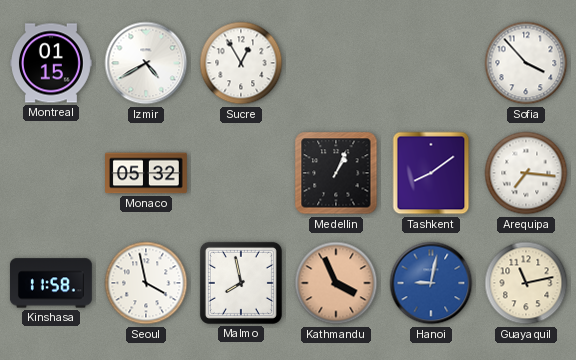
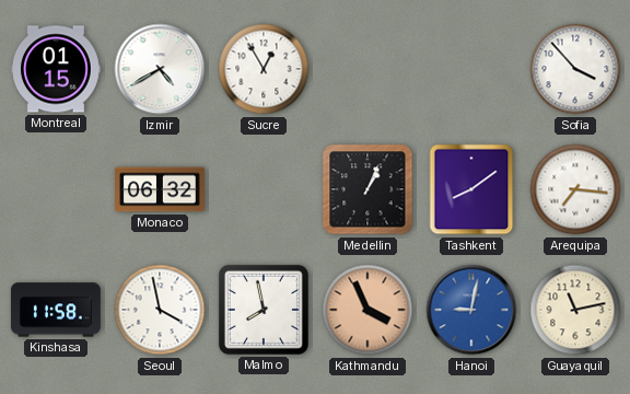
Monaco: 05:32 -> 06:32 (161, 189)
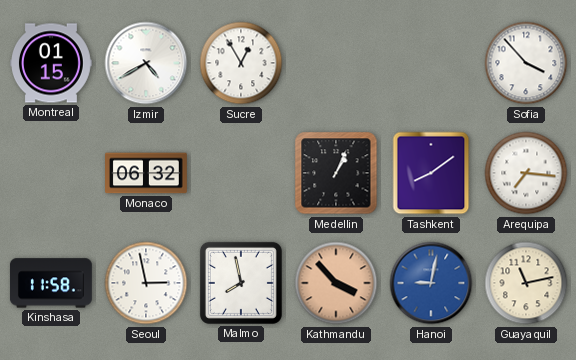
Seoul: 3:58 -> 2:58 (146, 283)
Kathmandu: 3:56 -> 3:53 (336, 283)
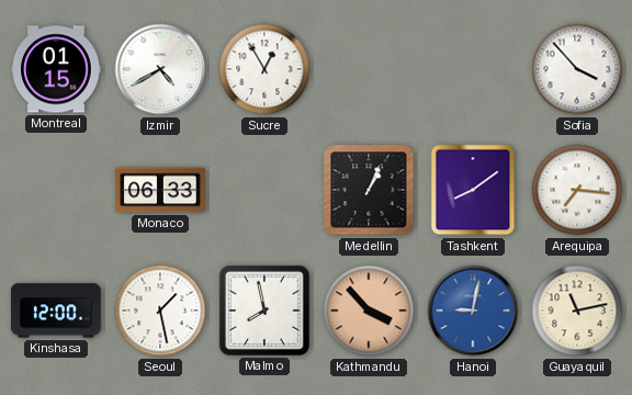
Monaco: 06:32 -> 06:33 (161, 190)
Kinshasa: 11:58 -> 12:00 (56, 311)
Seoul: 2:58 -> 1:28 (160, 311)
